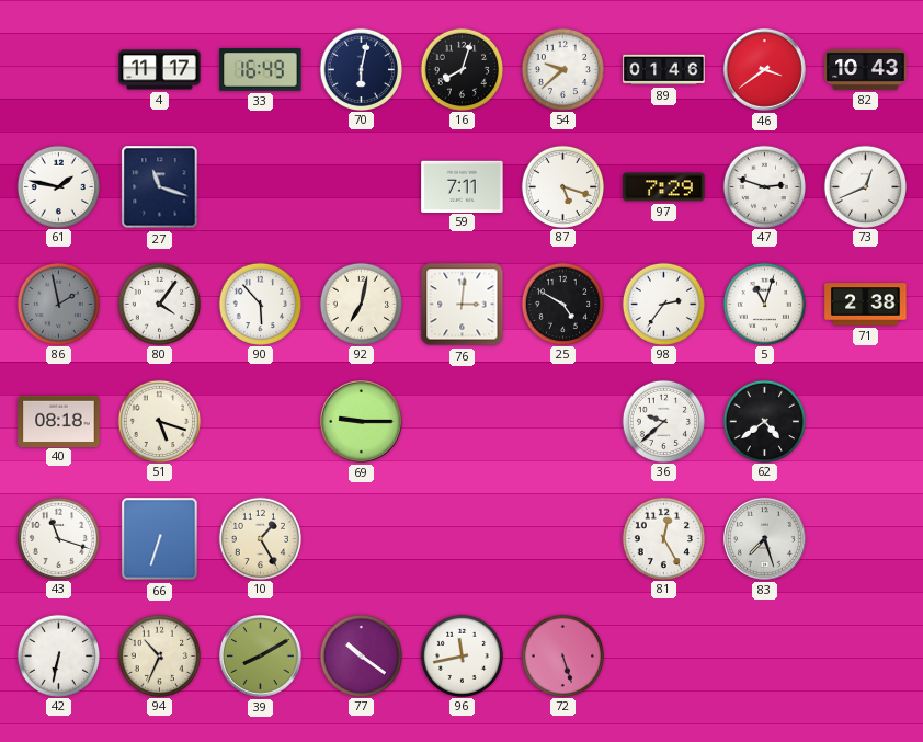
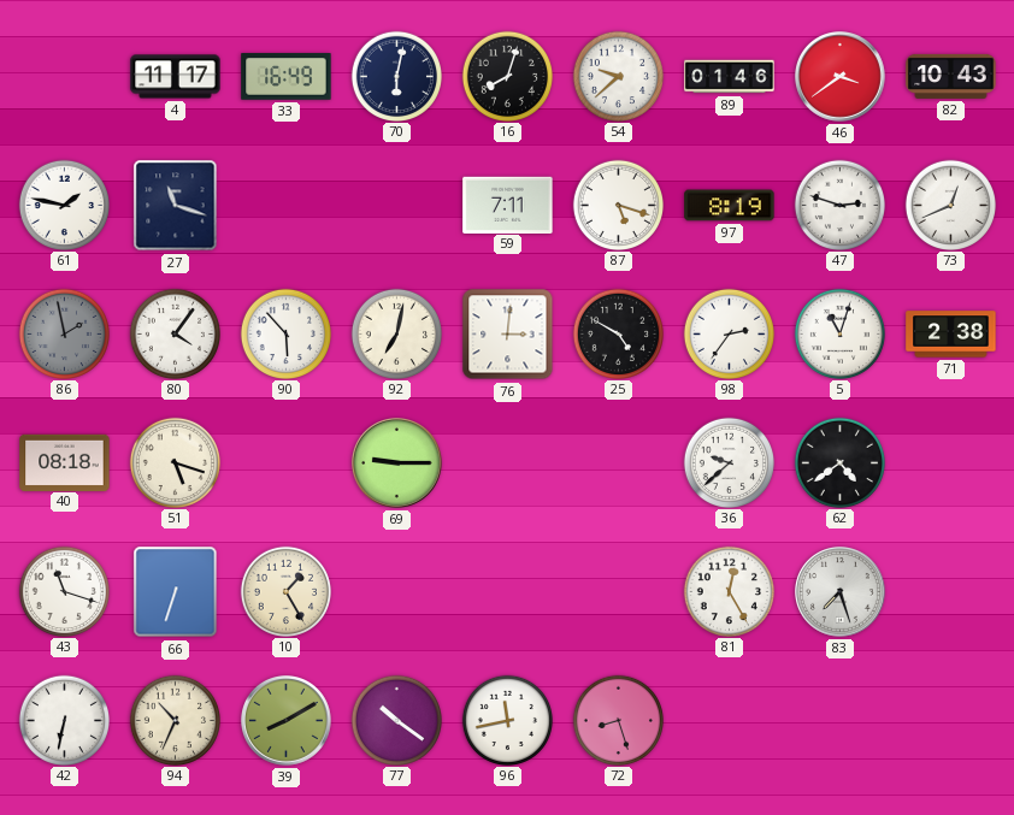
97: 7:29 -> 8:19 (730, 206)
72: 5:27 -> 8:27 (618, 720)
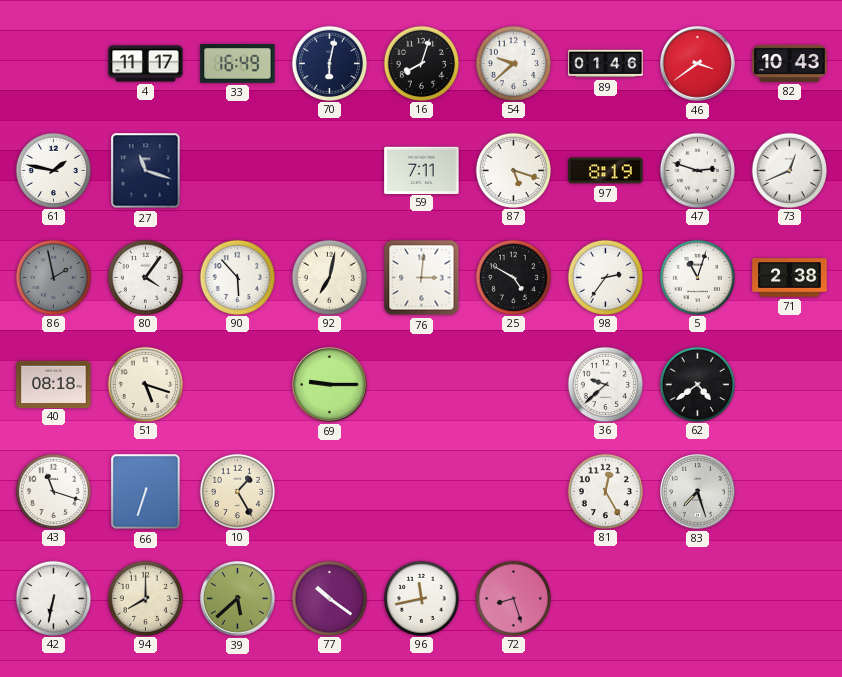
94: 10:34 -> 8:00 (145, 598)
39: 8:10 -> 5:38 (238, 599)
